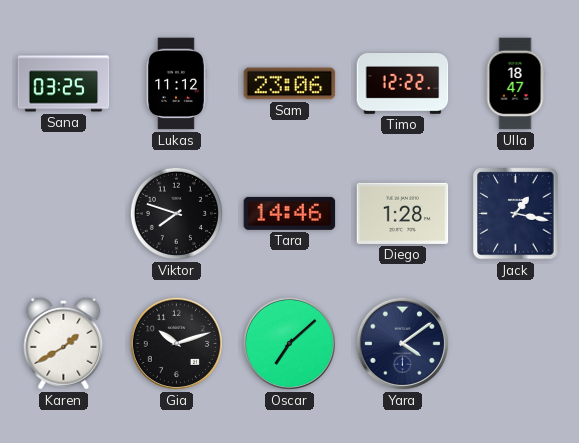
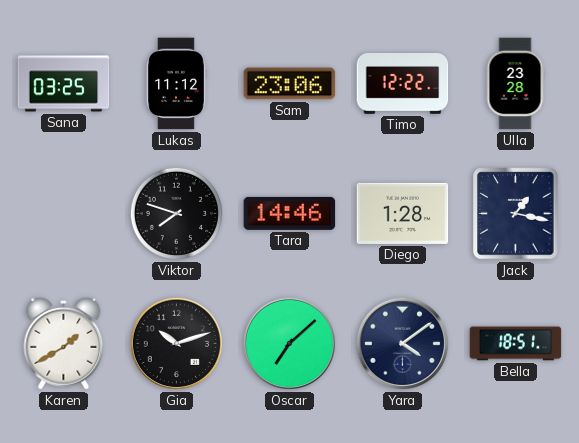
Ulla: 18:47 -> 23:28 (515, 84)
Bella: none -> 18:51 (516, 344)
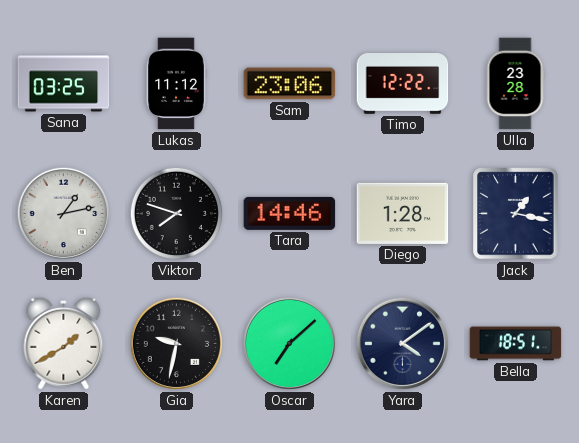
Ben: none -> 1:13 (63, 213)
Gia: 10:12 -> 9:32 (176, 343)
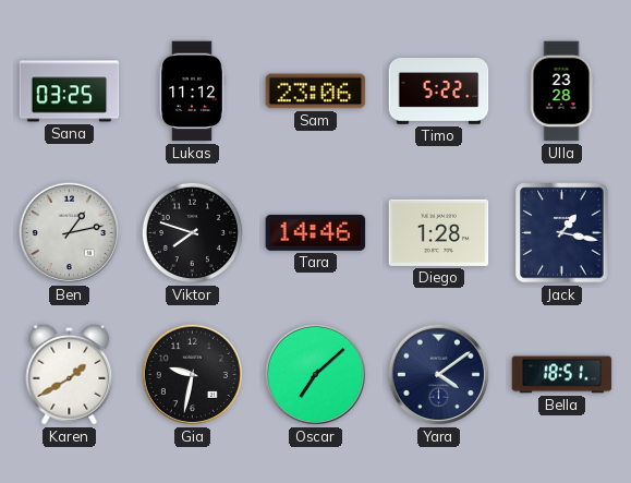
Timo: 12:22 -> 5:22 (439, 92)
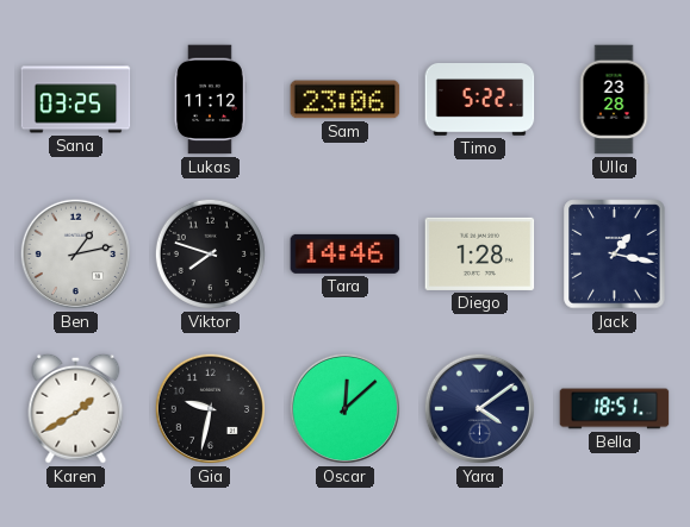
Oscar: 7:08 -> 12:08 (344, 408)
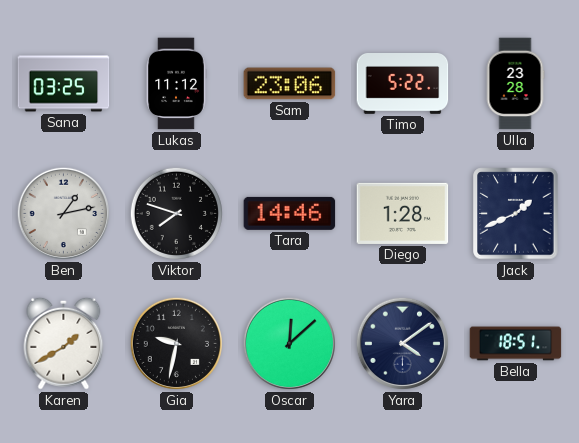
Jack: 1:17 -> 1:41 (516, 214)
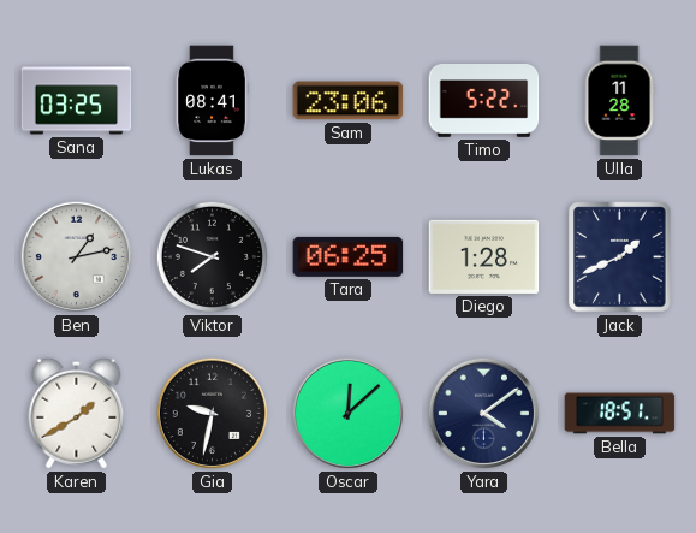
Lukas: 11:12 -> 08:41 (212, 101)
Ulla: 23:28 -> 11:28 (619, 101)
Tara: 14:46 -> 06:25 (349, 256)
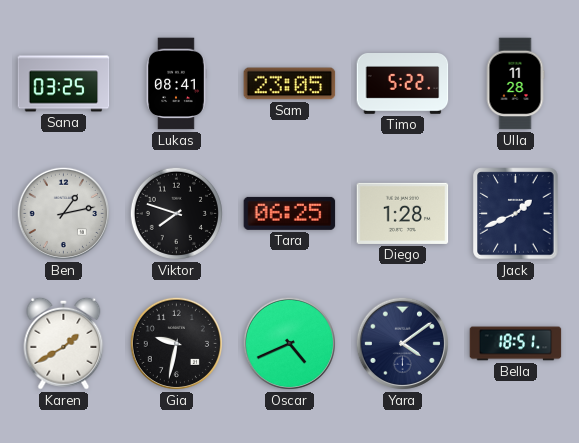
Sam: 23:06 -> 23:05 (290, 84)
Oscar: 12:08 -> 4:41 (289, 343)
